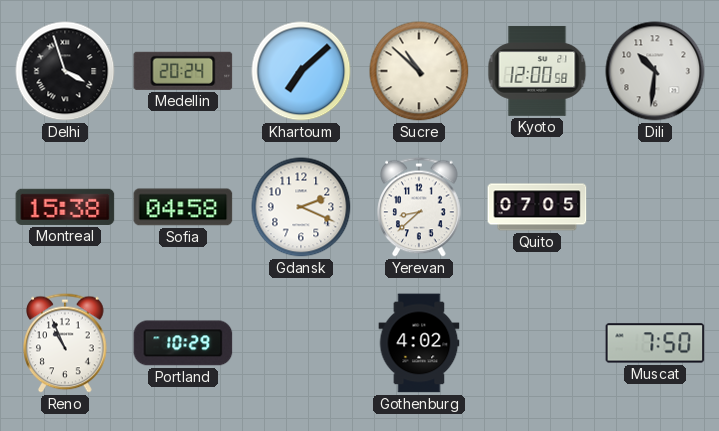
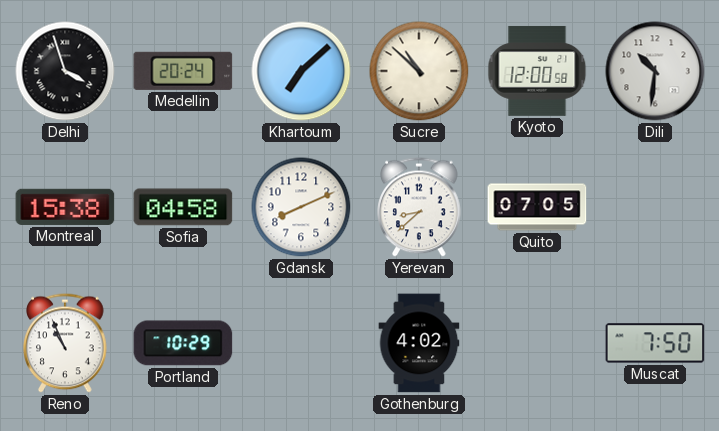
Gdansk: 2:19 -> 8:11 (301, 207)
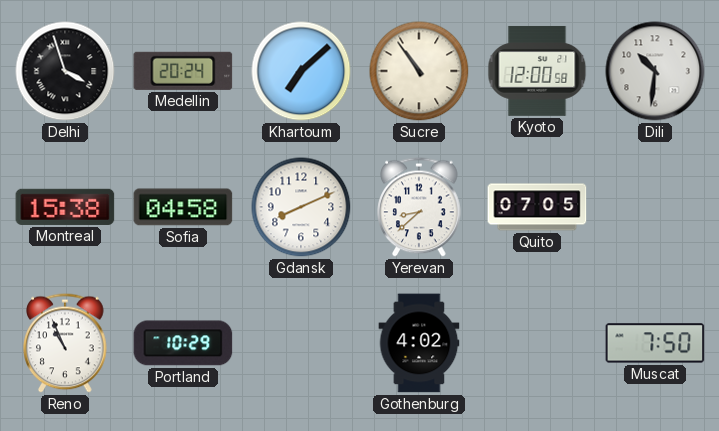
Sucre: 10:52 -> 10:54 (419, 71)
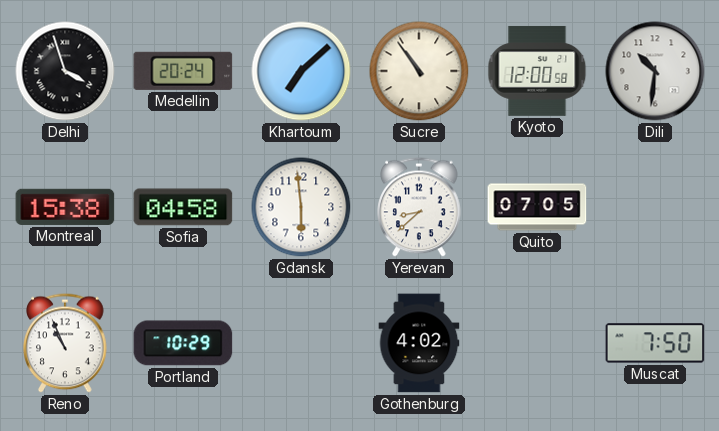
Gdansk: 8:11 -> 5:59 (301, 207)
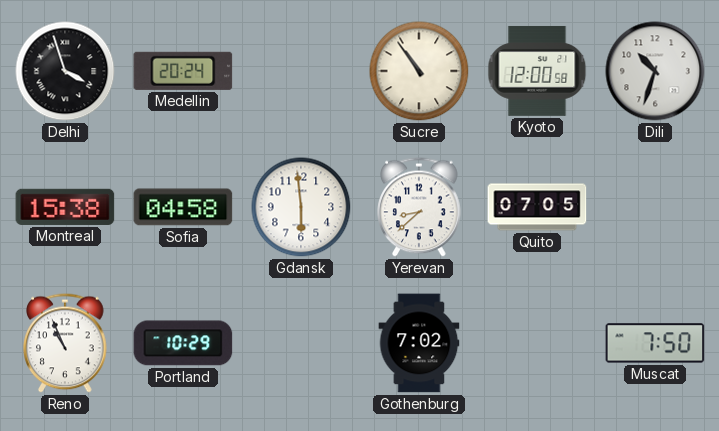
Khartoum: 7:08 -> none (301, 71)
Dili: 10:31 -> 10:33 (655, 71)
Gothenburg: 4:02 -> 7:02 (419, 343)
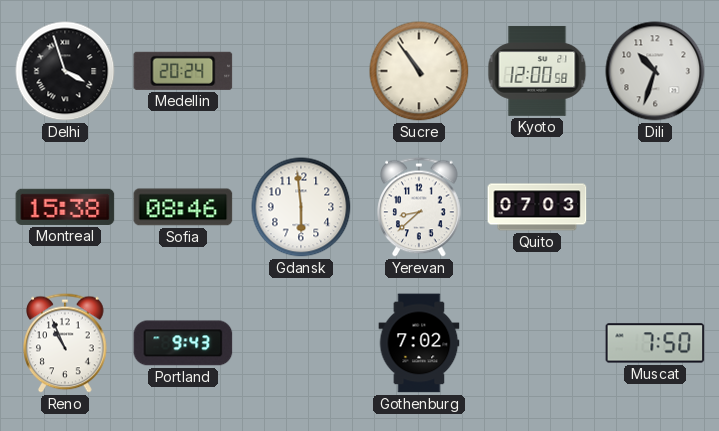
Sofia: 04:58 -> 08:46 (183, 207)
Quito: 07:05 -> 07:03 (537, 207)
Portland: 10:29 -> 9:43 (183, 343)
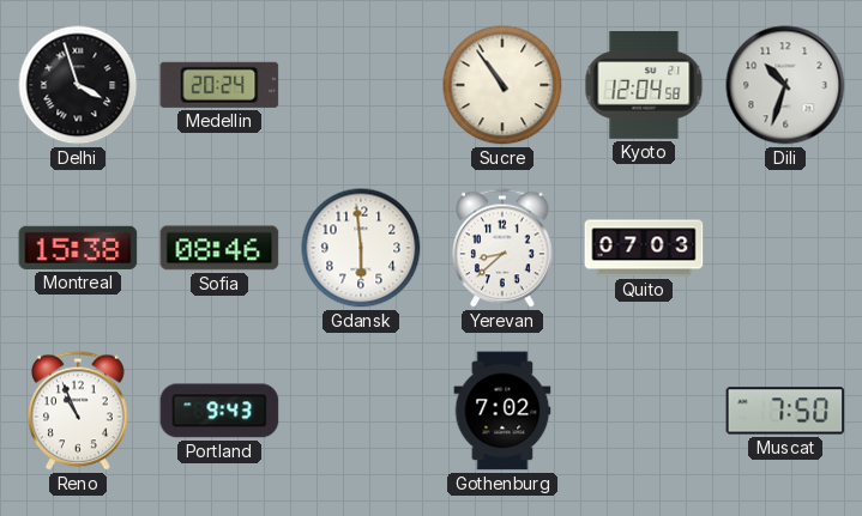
Kyoto: 12:00 -> 12:04 (644, 85)
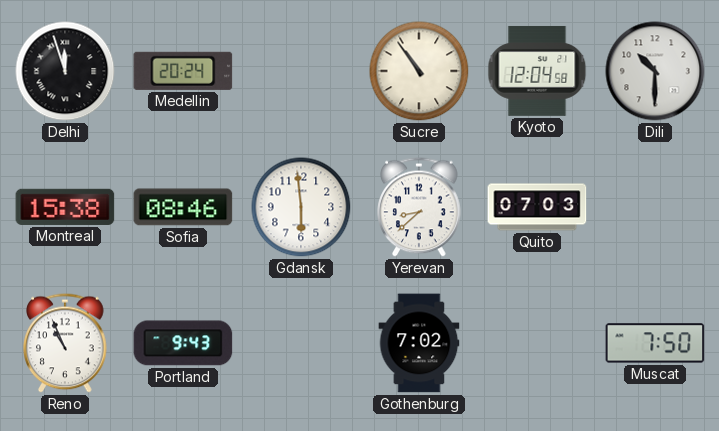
Delhi: 3:57 -> 11:57 (65, 71)
Dili: 10:33 -> 10:30 (655, 71)
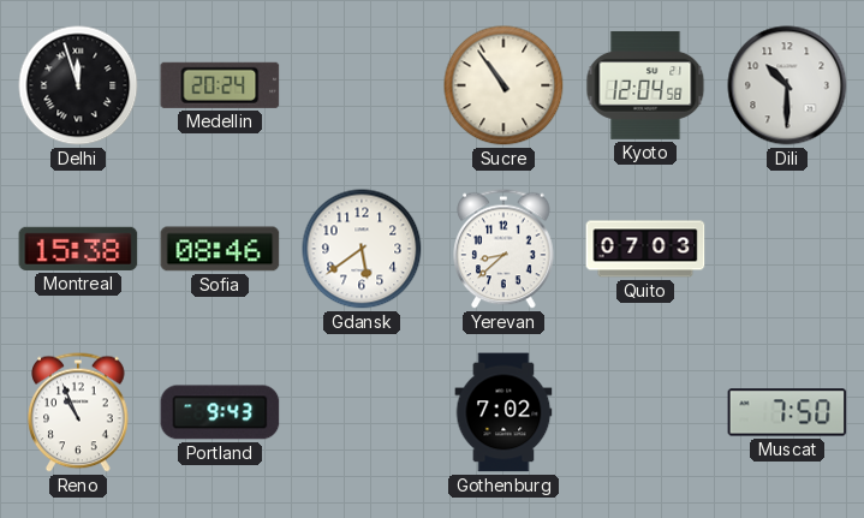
Gdansk: 5:59 -> 5:39 (362, 249)
